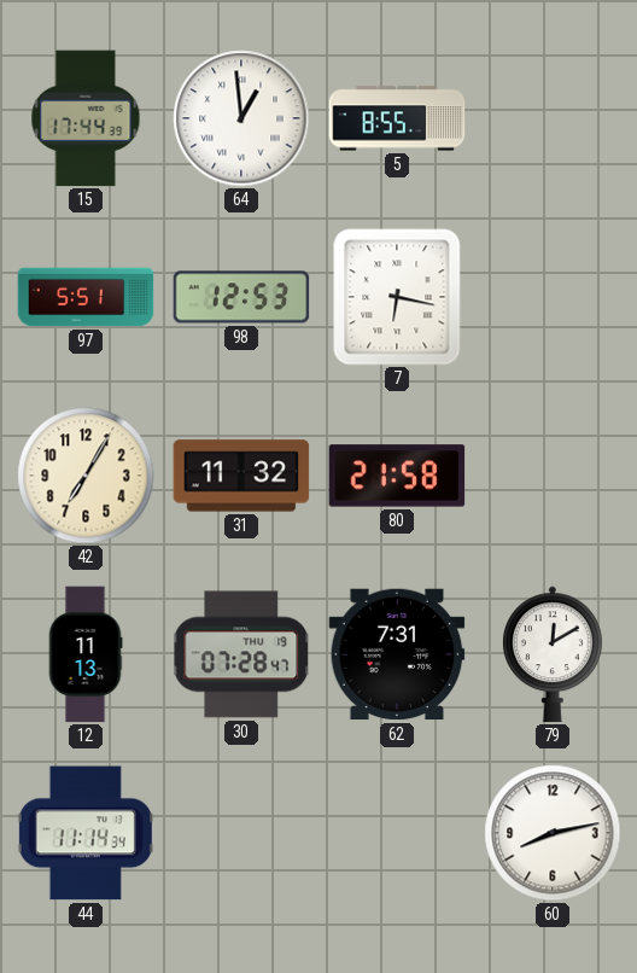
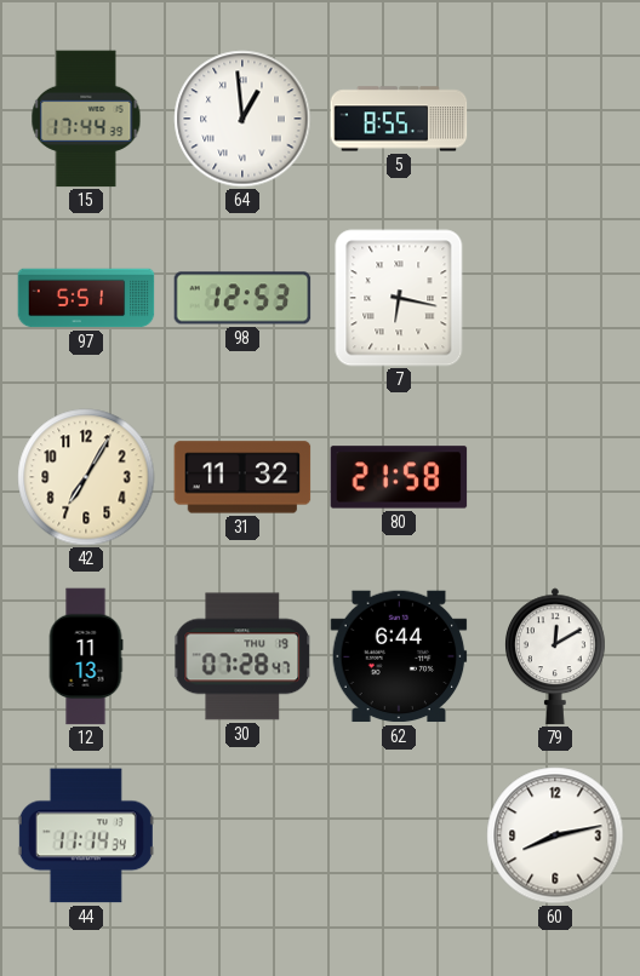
62: 7:31 -> 6:44 (399, 656)
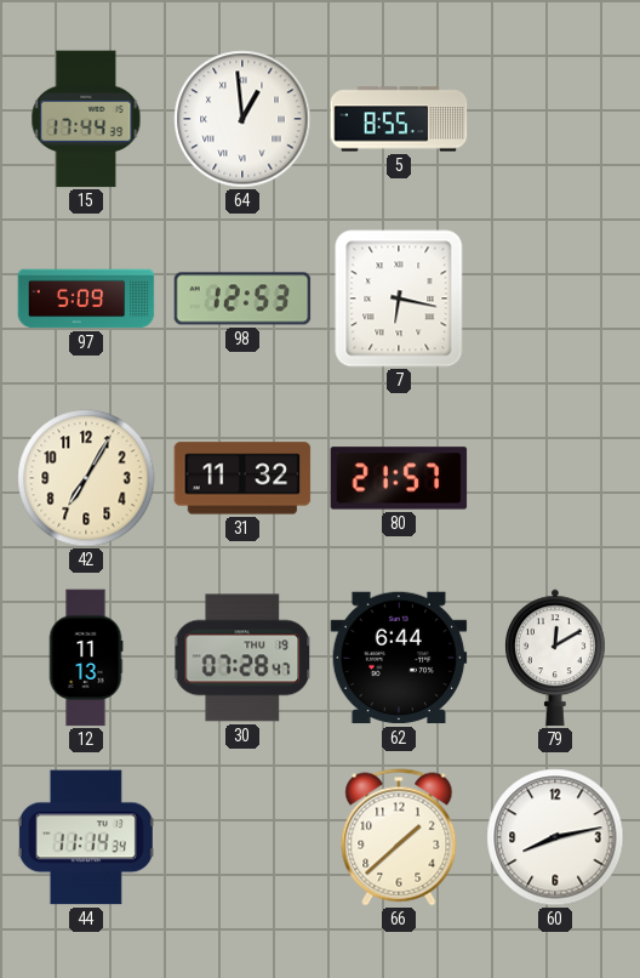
97: 5:51 -> 5:09 (86, 298)
80: 21:58 -> 21:57 (399, 478)
66: none -> 1:38 (399, 837)
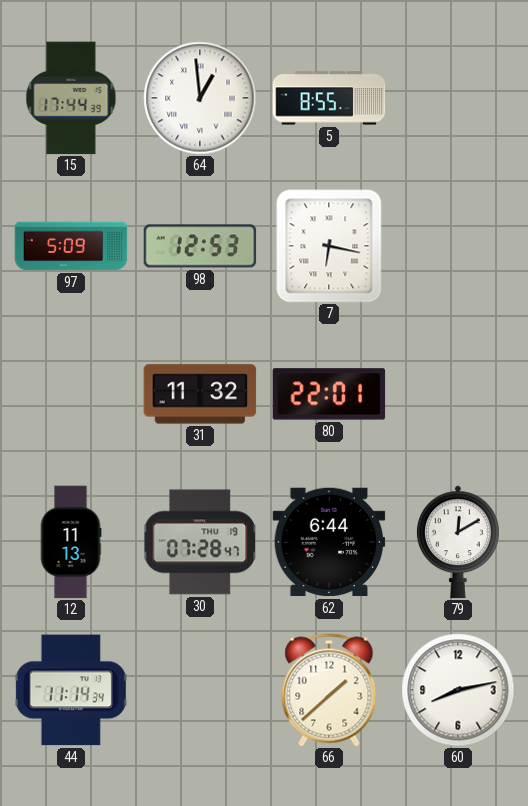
42: 7:05 -> none (86, 478)
80: 21:57 -> 22:01 (329, 394)
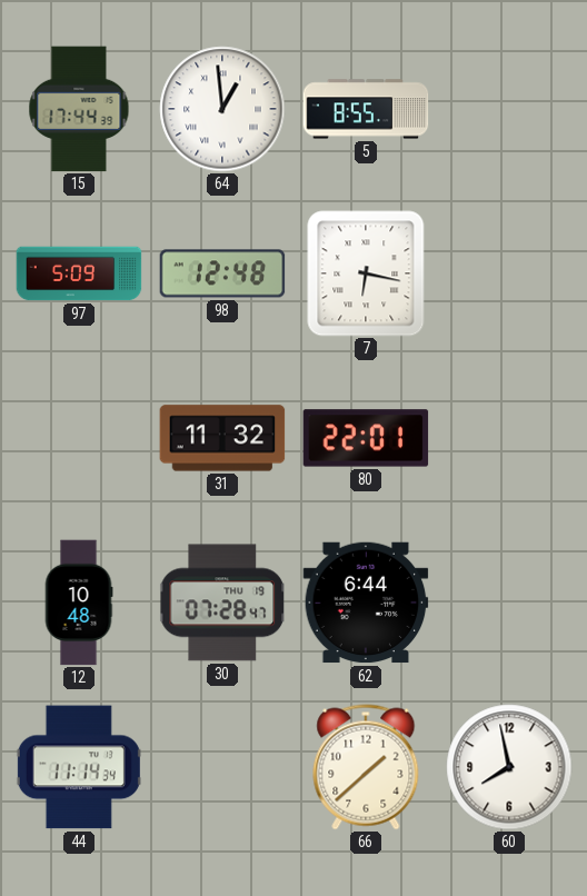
98: 12:53 -> 12:48 (222, 273)
12: 11:13 -> 10:48 (79, 603)
79: 12:10 -> none (458, 542)
60: 8:13 -> 7:58 (509, 767)
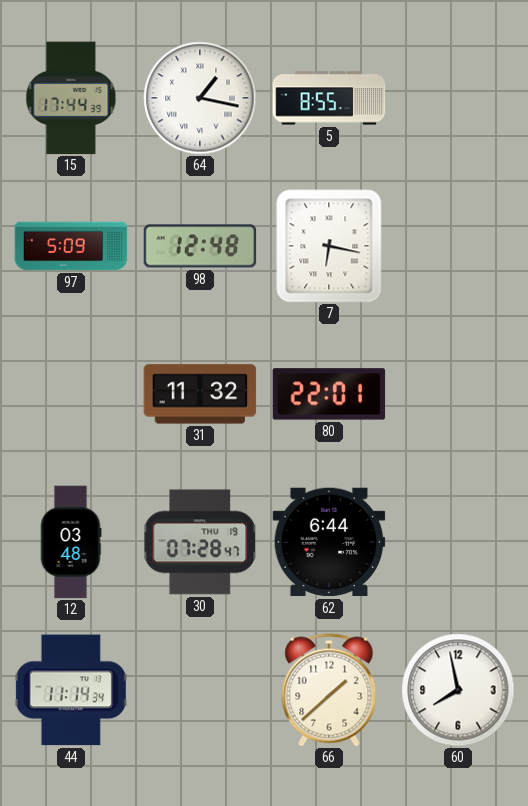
64: 12:59 -> 1:17 (200, 98)
12: 10:48 -> 03:48 (71, 542)
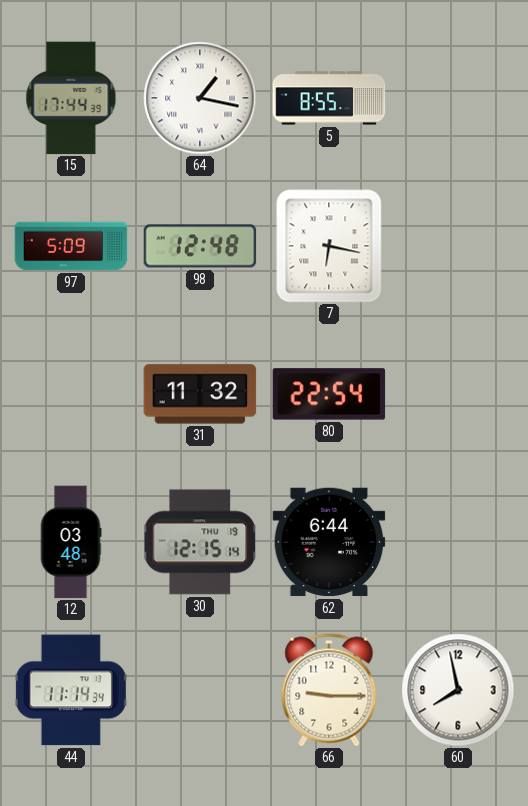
80: 22:01 -> 22:54 (329, 394)
30: 07:28 -> 12:15 (200, 542)
66: 1:38 -> 9:15 (329, 690)
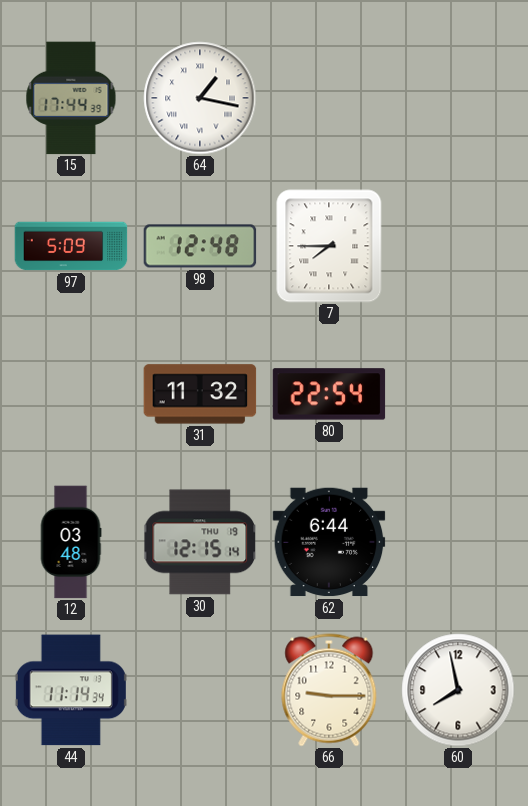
5: 8:55 -> none (329, 98)
7: 6:17 -> 7:45 (329, 246)
